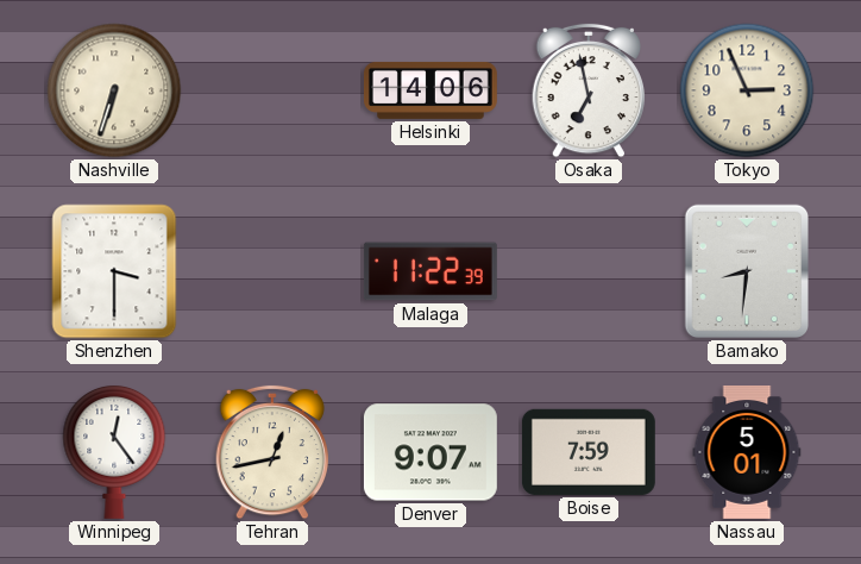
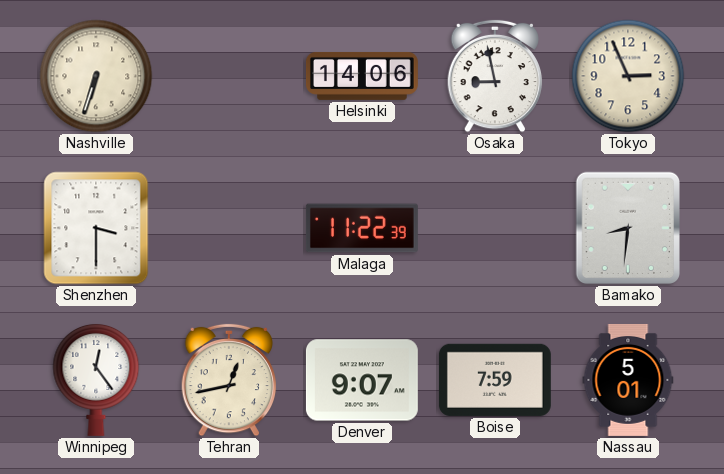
Osaka: 6:58 -> 8:58 (495, 76)
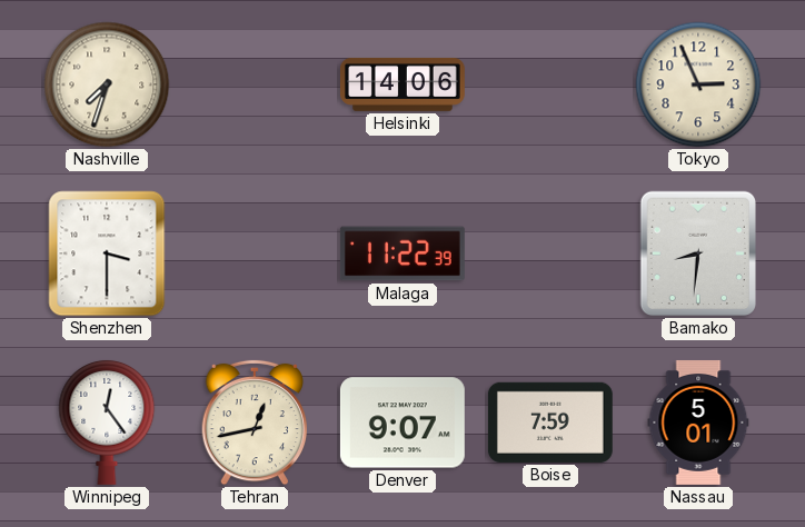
Nashville: 6:33 -> 7:33 (107, 84)
Osaka: 8:58 -> none (495, 76)
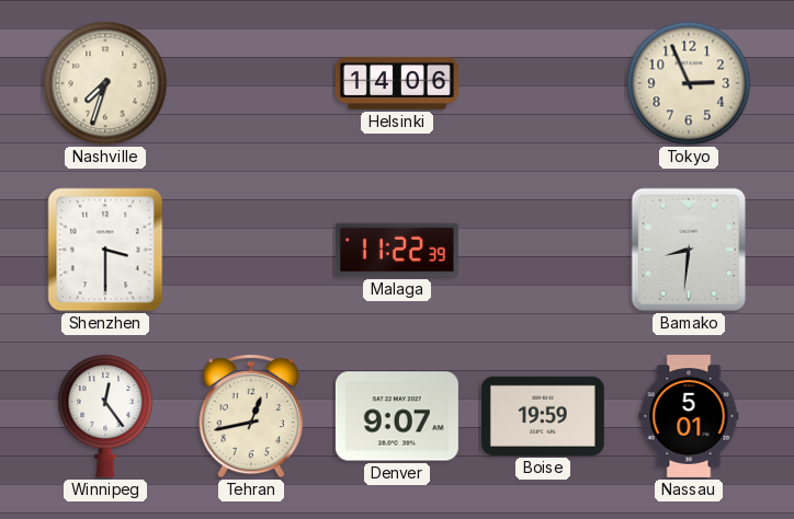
Boise: 7:59 -> 19:59 (543, 416)
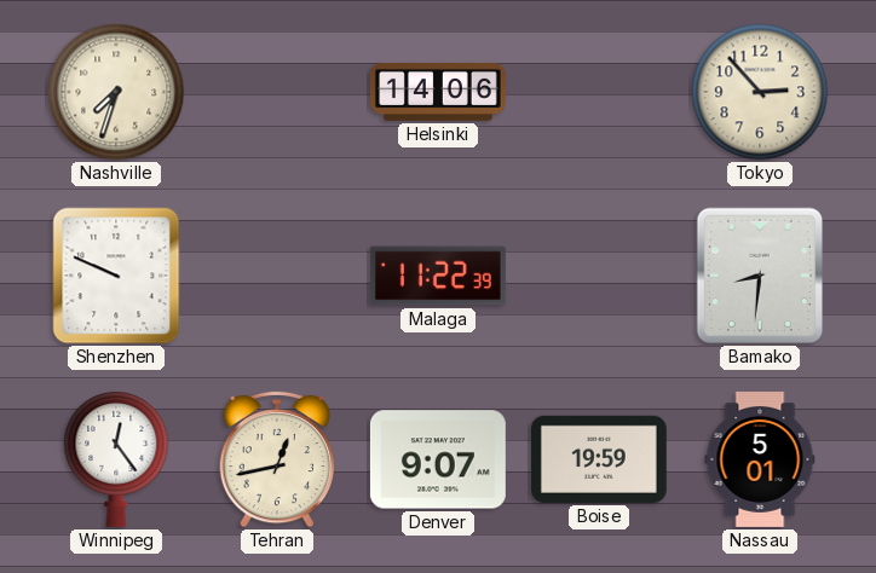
Tokyo: 2:56 -> 2:53 (760, 92)
Shenzhen: 3:30 -> 9:49 (116, 276)
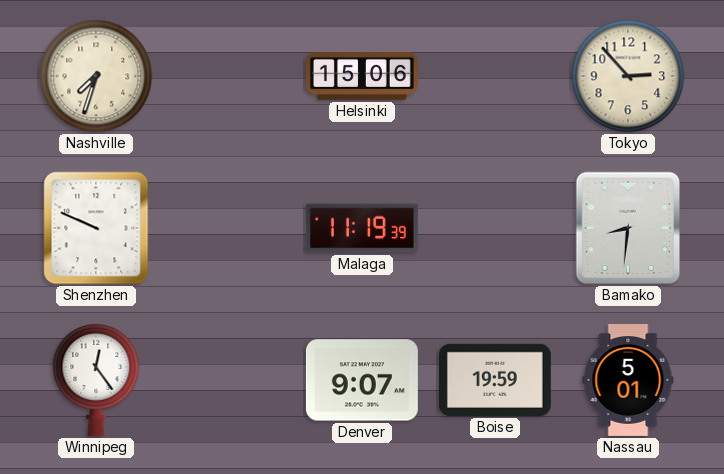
Helsinki: 14:06 -> 15:06 (362, 76)
Malaga: 11:22 -> 11:19 (362, 228)
Tehran: 12:43 -> none (277, 459)
